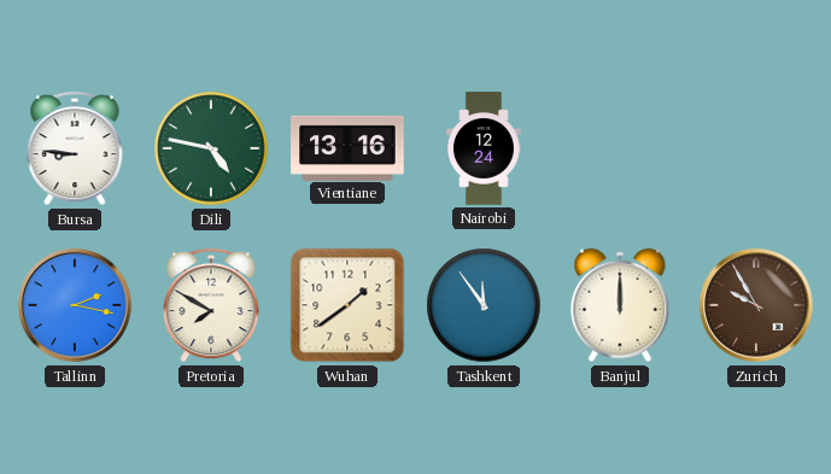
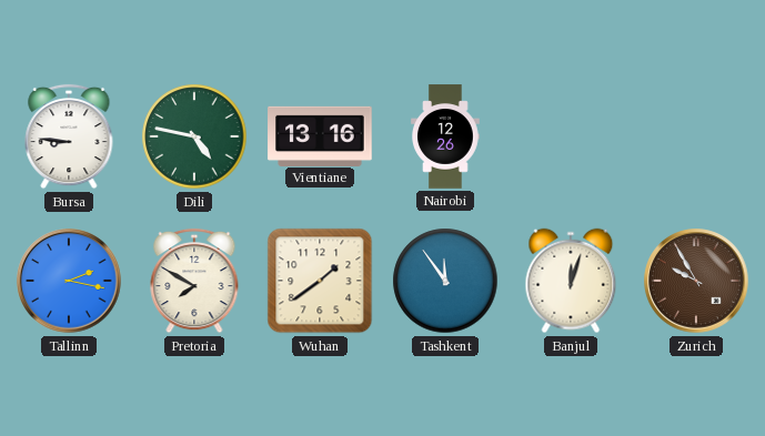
Nairobi: 12:24 -> 12:26 (445, 136)
Banjul: 12:00 -> 12:03 (571, 281)
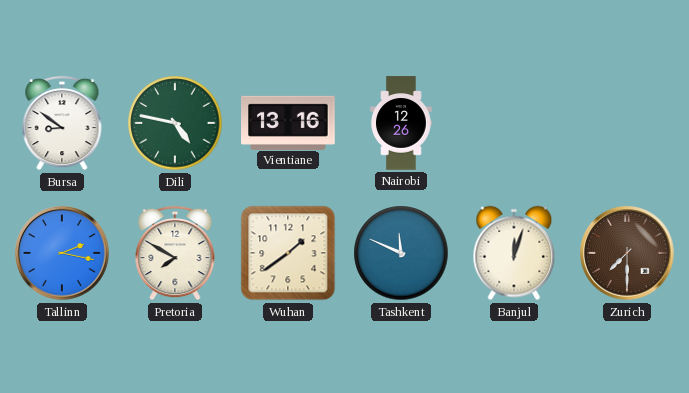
Bursa: 8:46 -> 8:51 (62, 123)
Tashkent: 11:54 -> 11:49 (401, 253)
Zurich: 9:55 -> 7:30 (627, 253)
